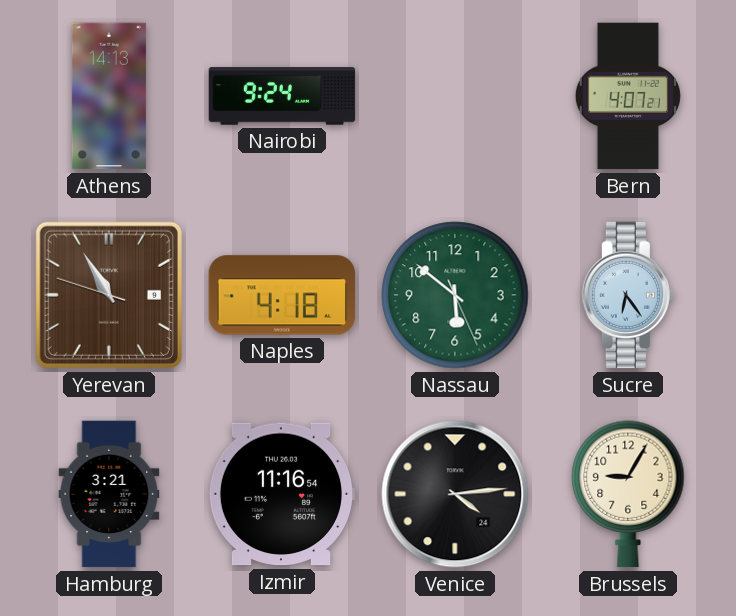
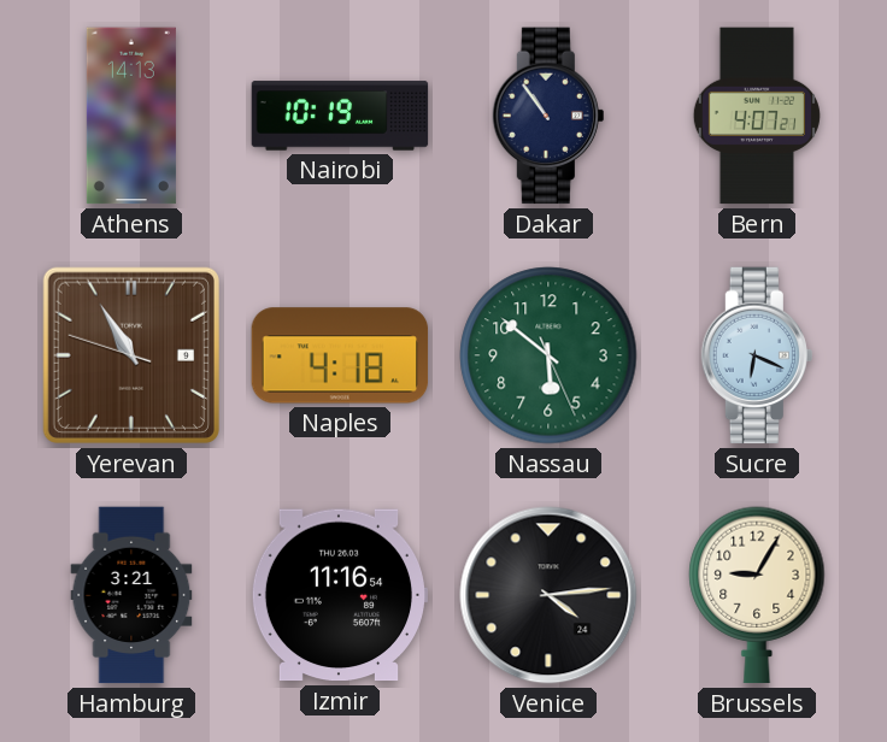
Nairobi: 9:24 -> 10:19 (340, 116)
Dakar: none -> 10:54 (548, 116)
Sucre: 6:24 -> 6:19 (757, 355)
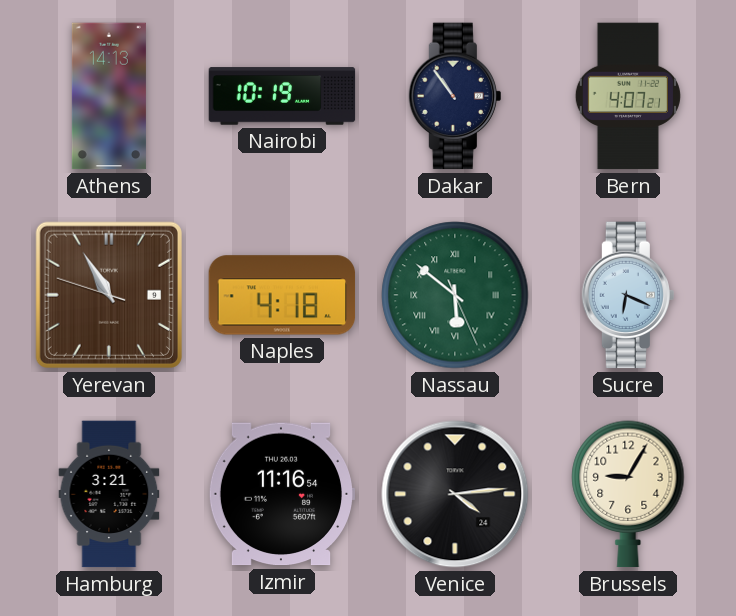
Nassau numerals: Arabic -> Roman (455, 295)
